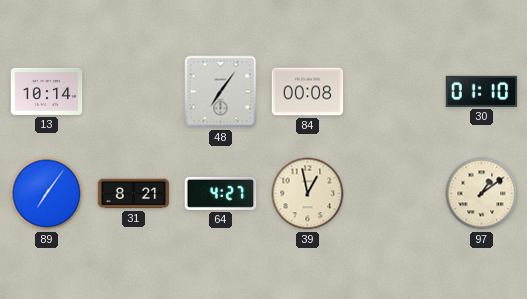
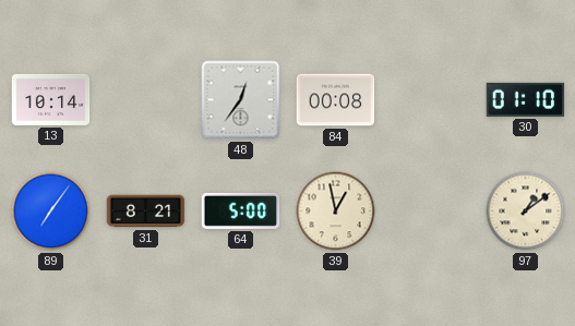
48: 7:06 -> 12:36 (241, 100)
64: 4:27 -> 5:00 (241, 210)
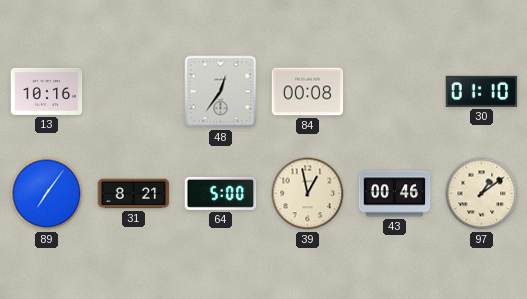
13: 10:14 -> 10:16 (47, 91)
43: none -> 00:46 (395, 194)
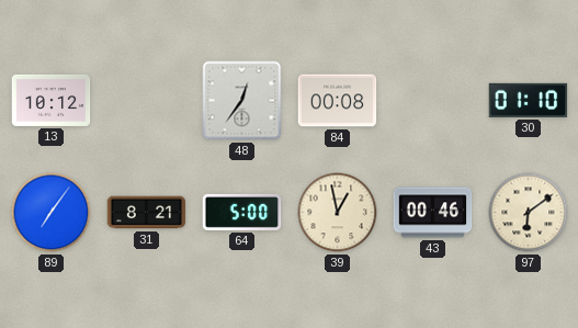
13: 10:16 -> 10:12 (52, 100)
97: 1:09 -> 6:09 (529, 213)
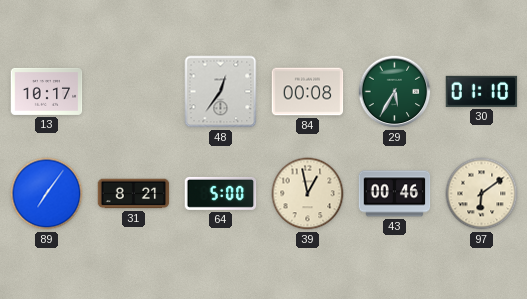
13: 10:12 -> 10:17 (47, 91)
29: none -> 5:35 (395, 92)
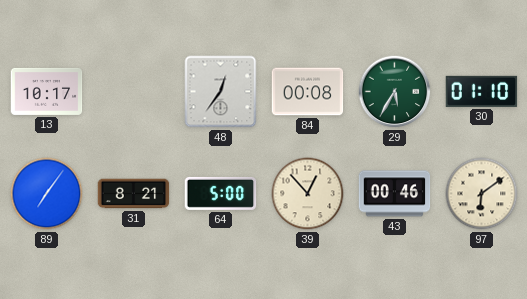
39: 12:58 -> 12:53 (308, 194)
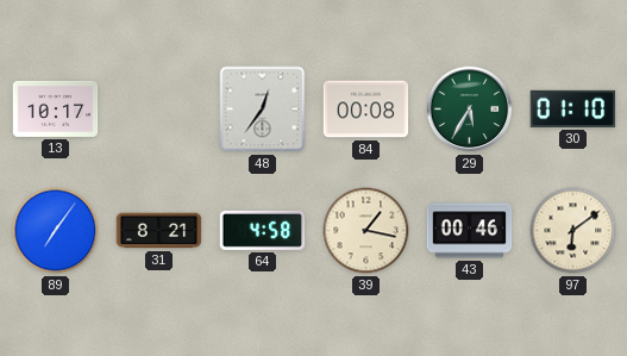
64: 5:00 -> 4:58 (263, 230)
39: 12:53 -> 1:17 (366, 231)
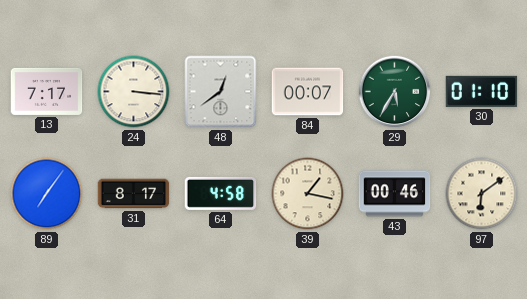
13: 10:17 -> 7:17 (47, 91)
24: none -> 3:16 (134, 92)
48: 12:36 -> 12:39 (221, 92)
84: 00:08 -> 00:07 (308, 92)
31: 8:21 -> 8:17 (134, 194)
